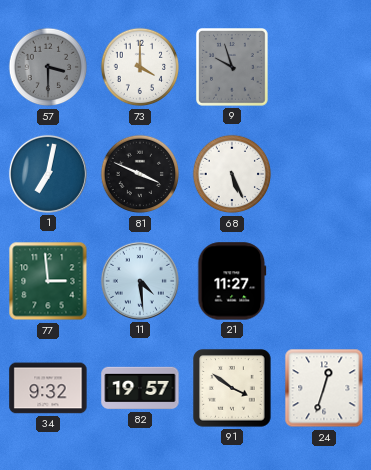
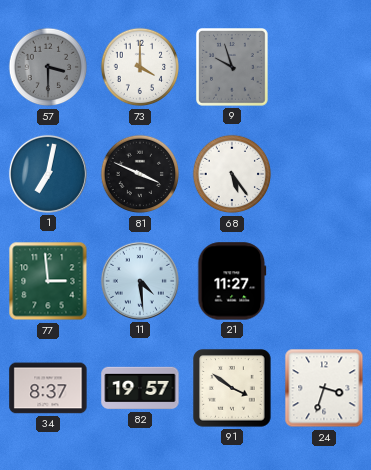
68: 5:26 -> 5:24 (232, 174)
34: 9:32 -> 8:37 (48, 388)
24: 12:33 -> 3:33 (324, 388)
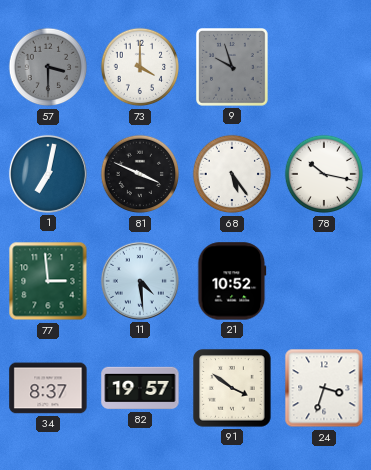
78: none -> 10:17 (324, 174)
21: 11:27 -> 10:52 (232, 281)
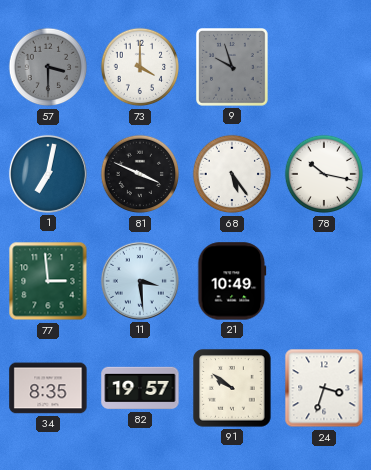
11: 4:29 -> 3:29 (140, 281)
21: 10:52 -> 10:49 (232, 281)
34: 8:37 -> 8:35 (48, 388)
91: 3:51 -> 9:51 (232, 388)
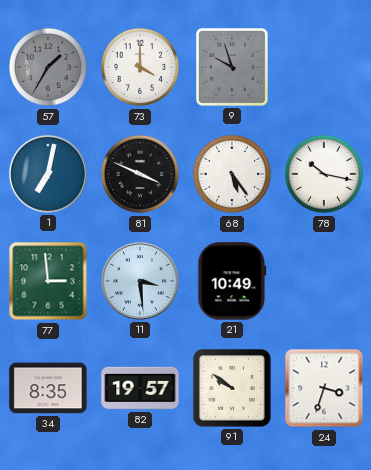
57: 3:30 -> 1:35 (48, 67)
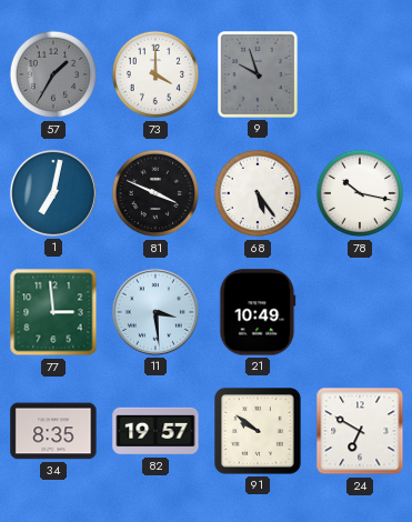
24: 3:33 -> 6:50 (360, 431)
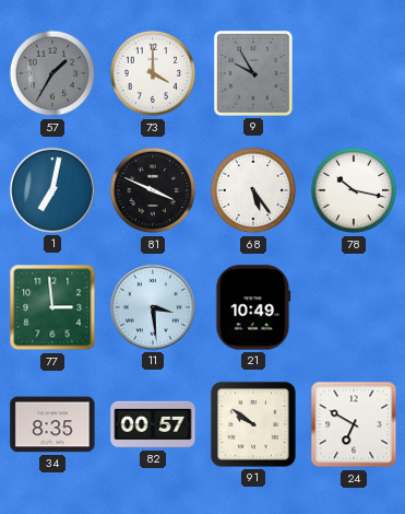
9: 9:57 -> 9:55 (254, 74)
82: 19:57 -> 00:57 (153, 424)
